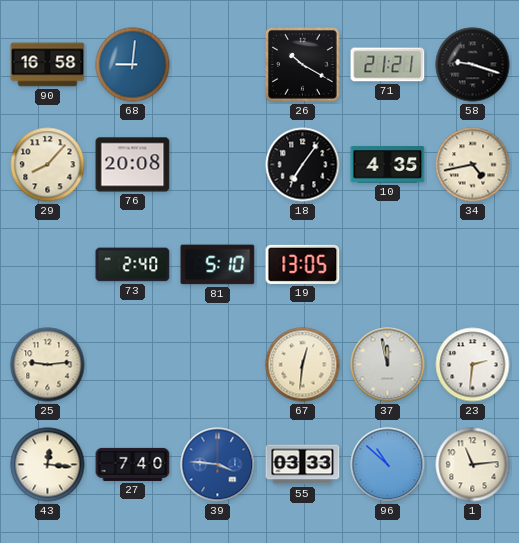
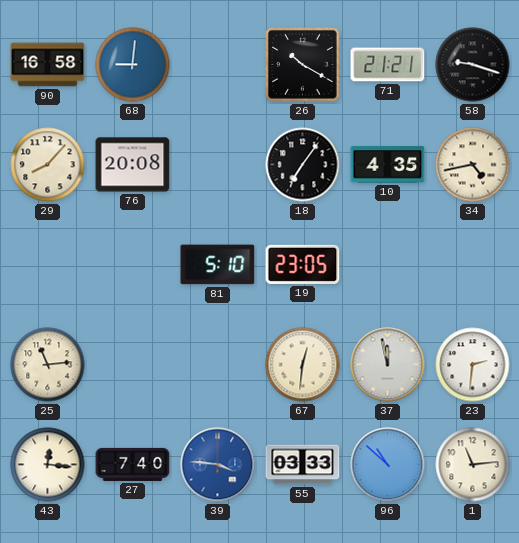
73: 2:40 -> none (133, 265)
19: 13:05 -> 23:05 (303, 264)
25: 9:14 -> 11:14 (48, 365)
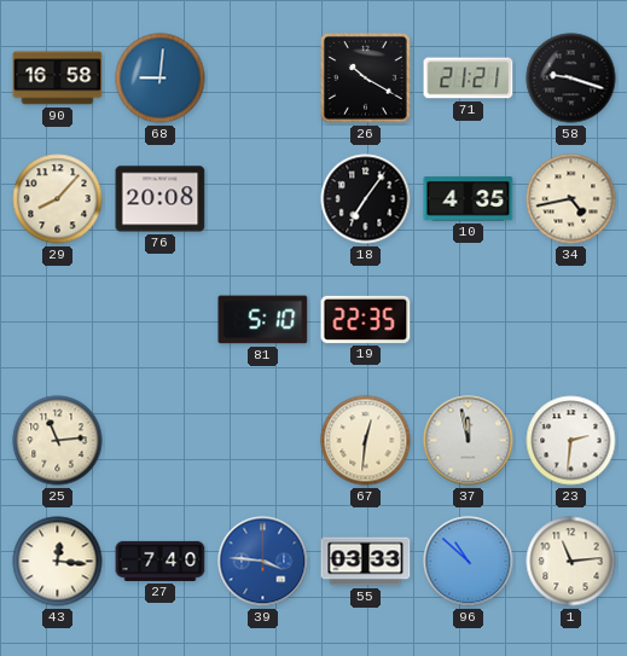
19: 23:05 -> 22:35 (366, 319)
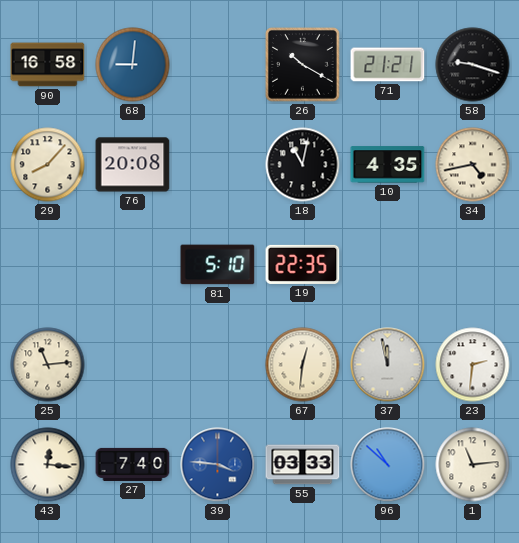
18: 7:06 -> 11:02 (303, 165)
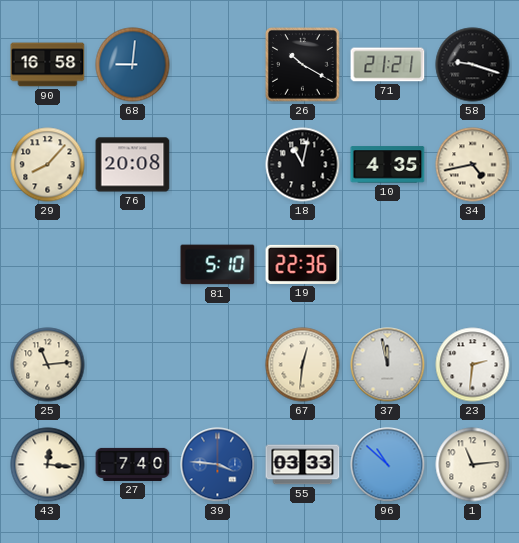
19: 22:35 -> 22:36 (303, 264)
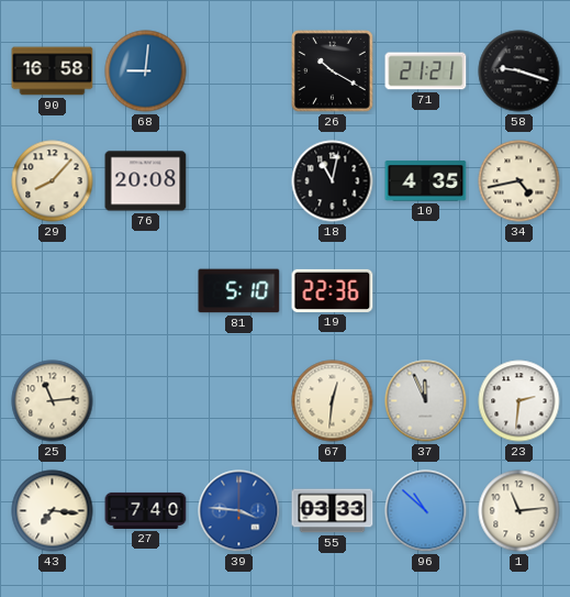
37: 11:58 -> 11:56 (426, 401)
43: 12:16 -> 7:16 (53, 511)
